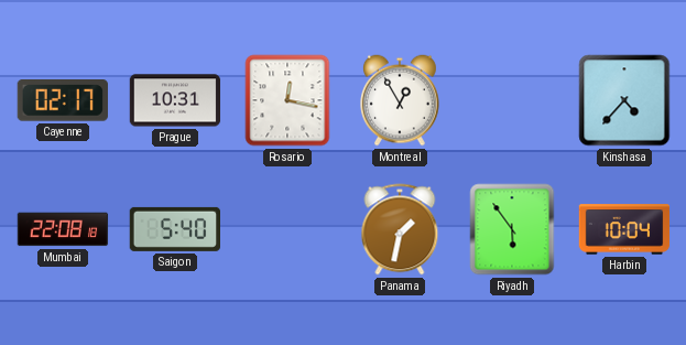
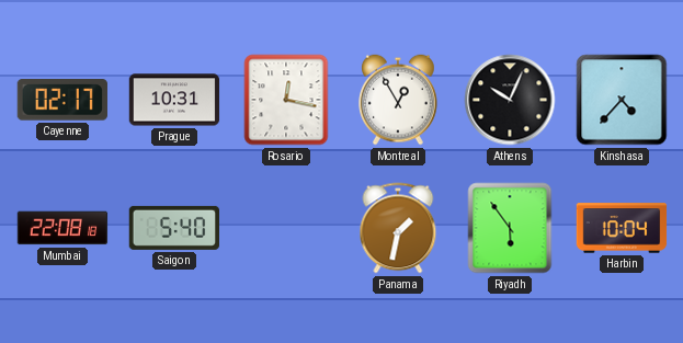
Athens: none -> 10:04 (510, 100)
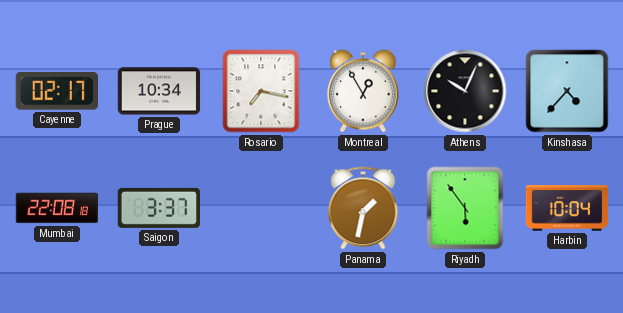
Prague: 10:31 -> 10:34 (159, 91)
Rosario: 12:17 -> 7:17 (261, 91)
Saigon: 5:40 -> 3:37 (158, 208)
